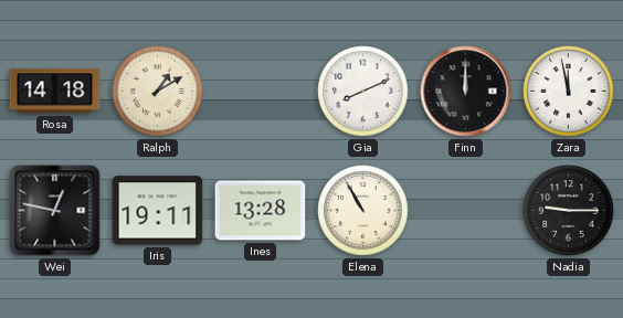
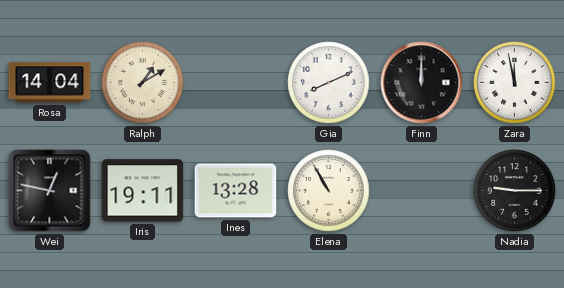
Rosa: 14:18 -> 14:04 (50, 83)
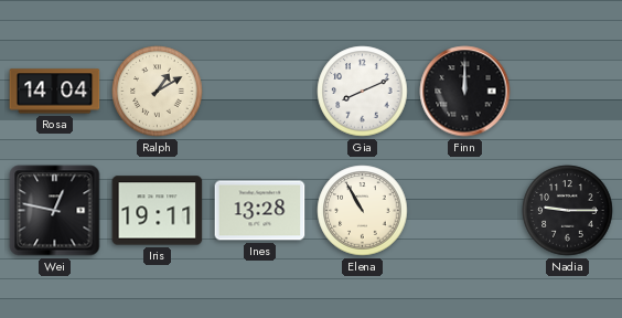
Zara: 11:58 -> none (515, 83)
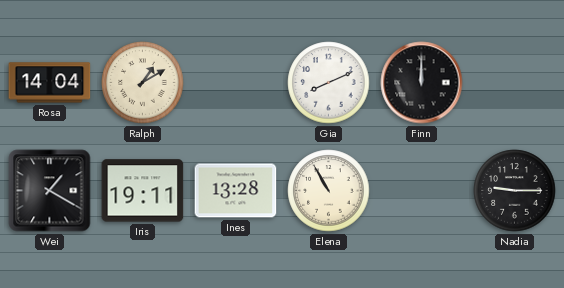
Wei: 12:47 -> 1:20 (50, 191)
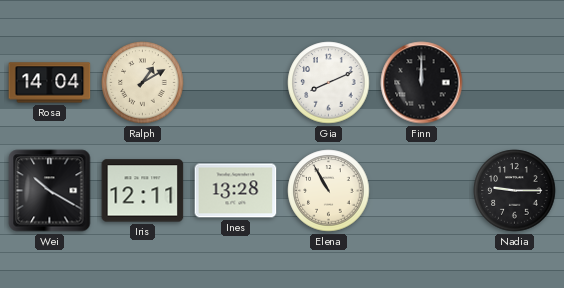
Wei: 1:20 -> 10:20 (50, 191)
Iris: 19:11 -> 12:11 (143, 191)
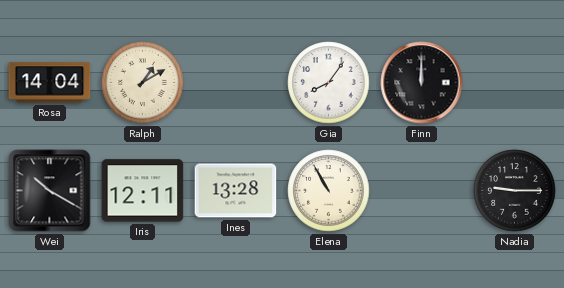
Gia: 8:11 -> 8:06 (329, 83)
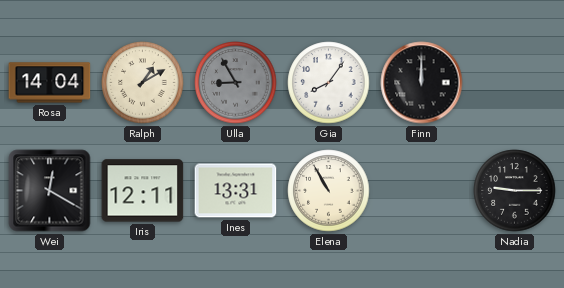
Ulla: none -> 8:55 (236, 83)
Wei: 10:20 -> 12:20 (50, 191)
Ines: 13:28 -> 13:31 (236, 191)
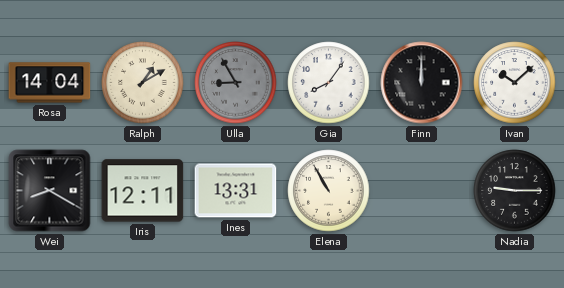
Ivan: none -> 10:08 (515, 83)
Wei: 12:20 -> 8:20 (50, 191)
